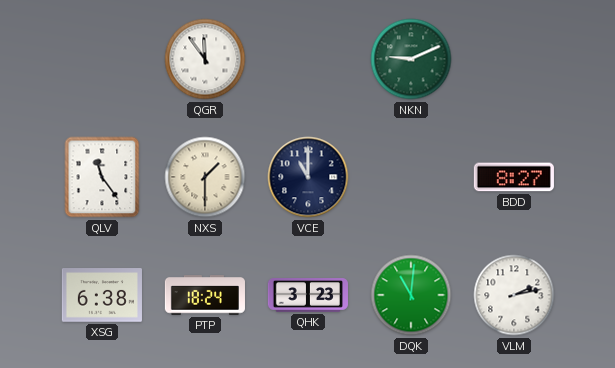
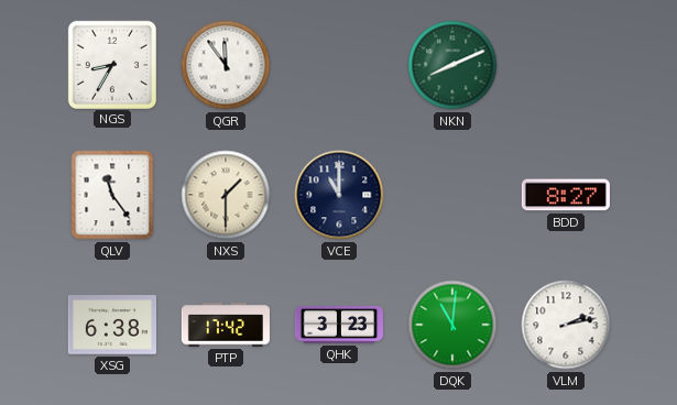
NGS: none -> 8:35 (111, 64)
NKN: 9:11 -> 8:11 (452, 65)
PTP: 18:24 -> 17:42 (226, 325)
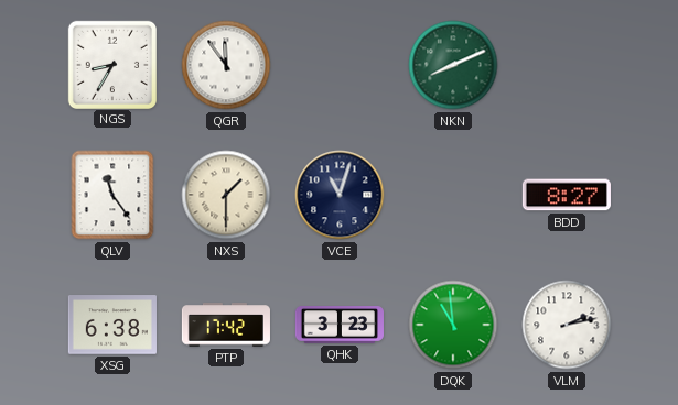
VCE: 11:00 -> 11:03 (340, 195)
DQK: 11:01 -> 10:59 (453, 325)
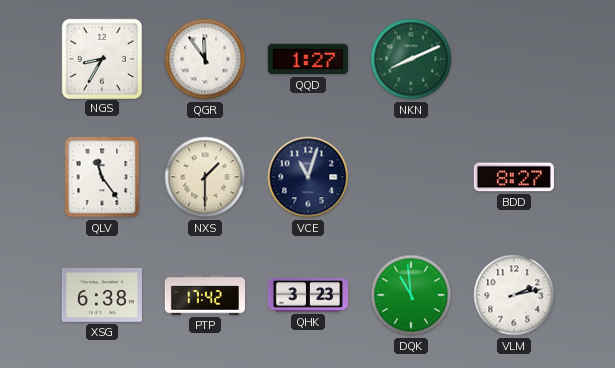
QQD: none -> 1:27 (308, 59)
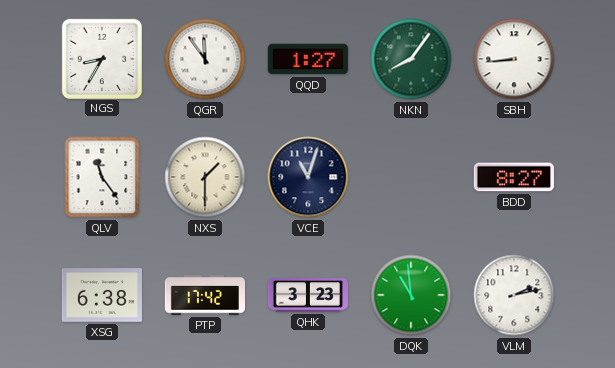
NKN: 8:11 -> 8:06 (411, 59)
SBH: none -> 8:44 (514, 59)
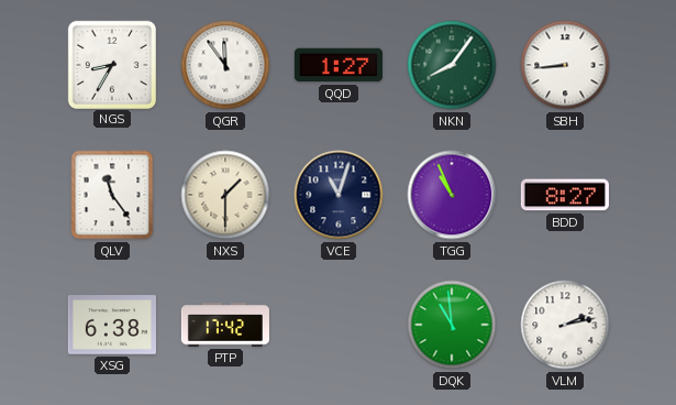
TGG: none -> 10:56 (452, 195)
QHK: 3:23 -> none (308, 295)
